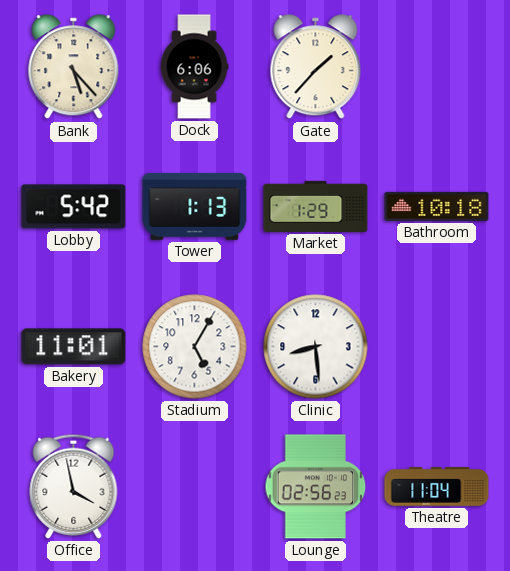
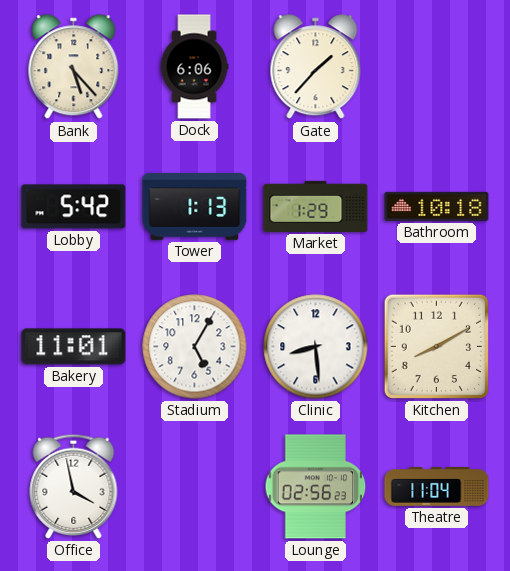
Kitchen: none -> 8:10 (436, 346)
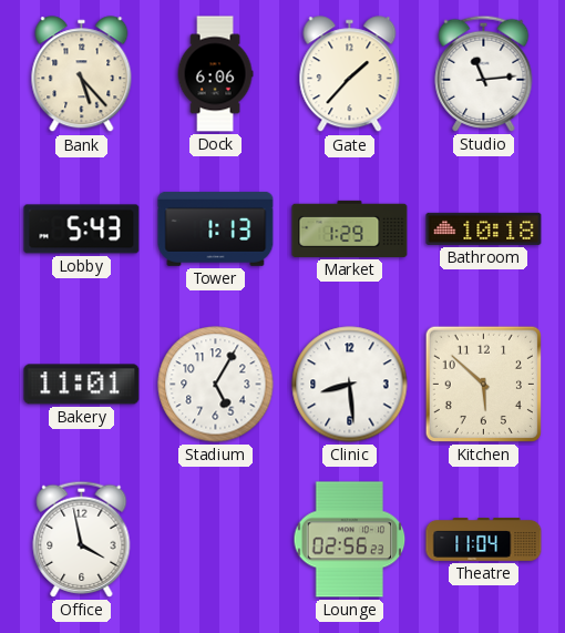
Studio: none -> 11:14 (484, 73)
Lobby: 5:42 -> 5:43 (82, 229)
Kitchen: 8:10 -> 5:52 (483, 384)
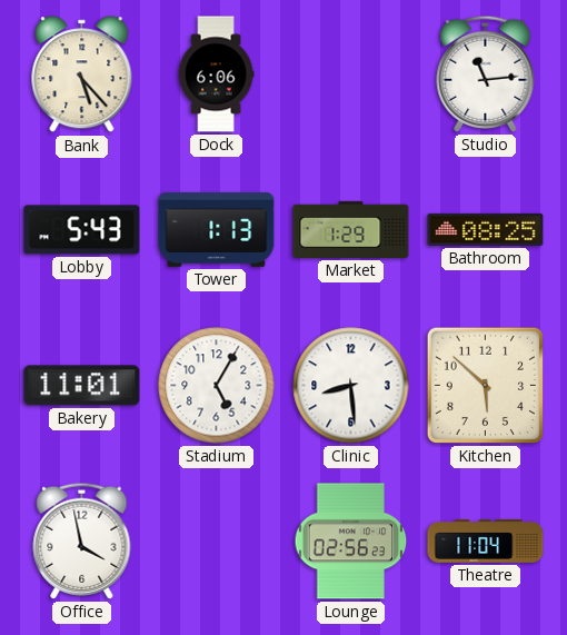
Gate: 1:37 -> none (350, 74)
Bathroom: 10:18 -> 08:25 (486, 229)
